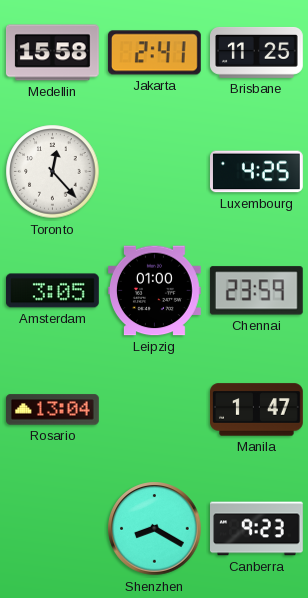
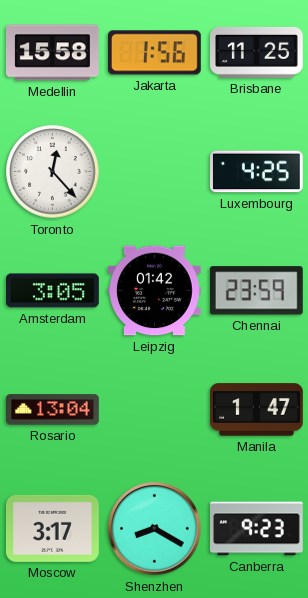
Jakarta: 2:41 -> 1:56 (154, 53)
Leipzig: 01:00 -> 01:42 (155, 291)
Moscow: none -> 3:17 (52, 528)
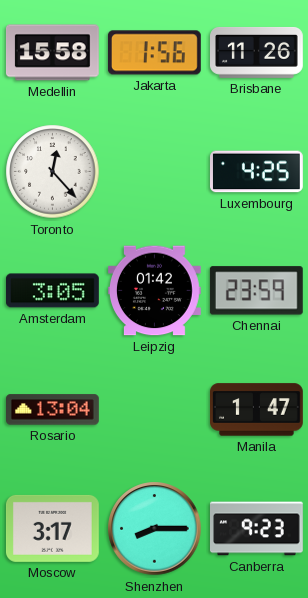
Brisbane: 11:25 -> 11:26 (257, 52)
Shenzhen: 8:20 -> 8:15 (155, 529)
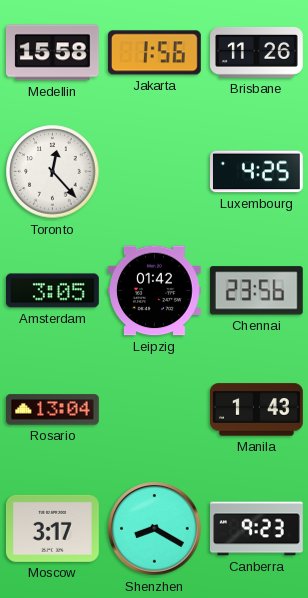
Chennai: 23:59 -> 23:56 (256, 291)
Manila: 1:47 -> 1:43 (257, 410)
Shenzhen: 8:15 -> 8:20 (155, 529)
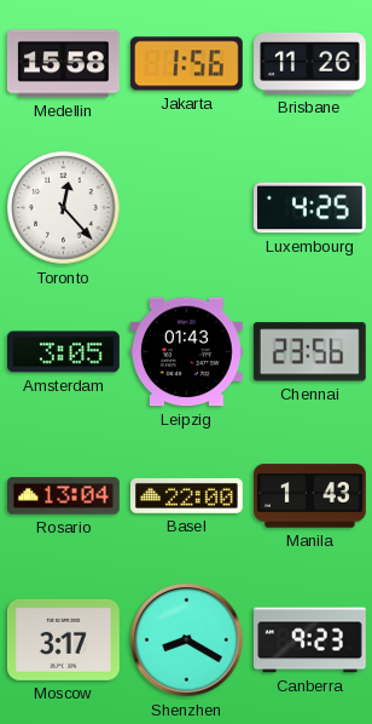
Leipzig: 01:42 -> 01:43 (187, 352)
Basel: none -> 22:00 (186, 495)
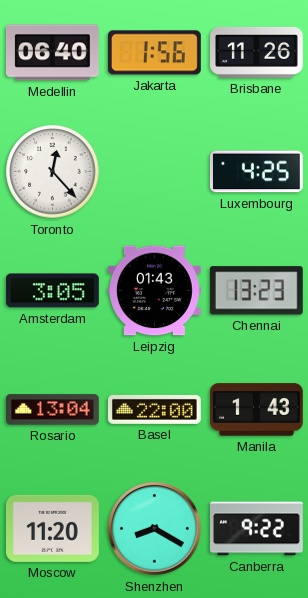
Medellin: 15:58 -> 06:40 (52, 53)
Chennai: 23:56 -> 13:23 (256, 291)
Moscow: 3:17 -> 11:20 (52, 528)
Canberra: 9:23 -> 9:22 (257, 529)
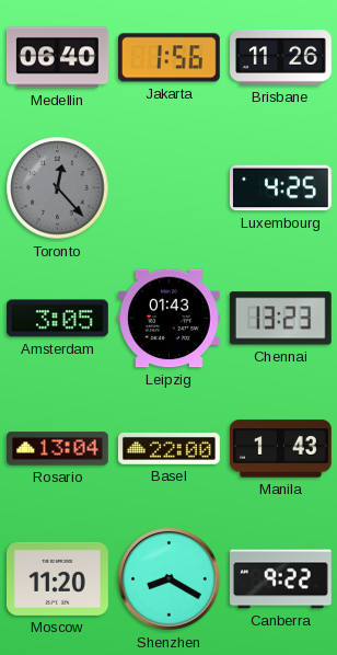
Toronto dial: white -> grey (58, 188)
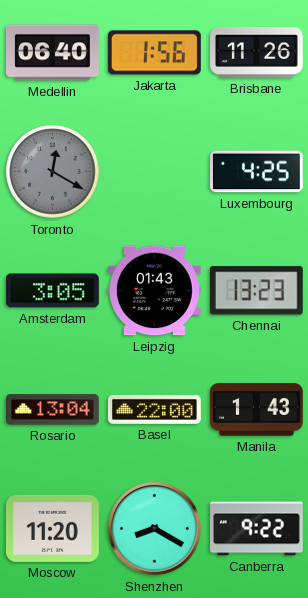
Toronto: 12:23 -> 12:20 (53, 172)
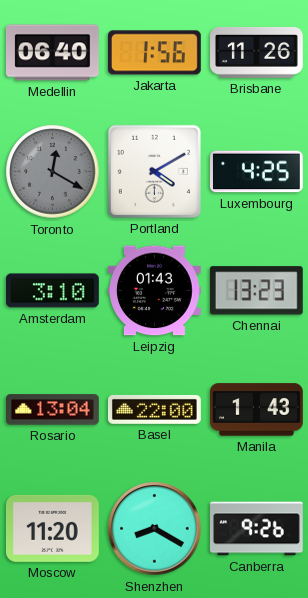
Portland: none -> 4:10 (154, 171)
Amsterdam: 3:05 -> 3:10 (53, 291)
Canberra: 9:22 -> 9:26 (257, 529)
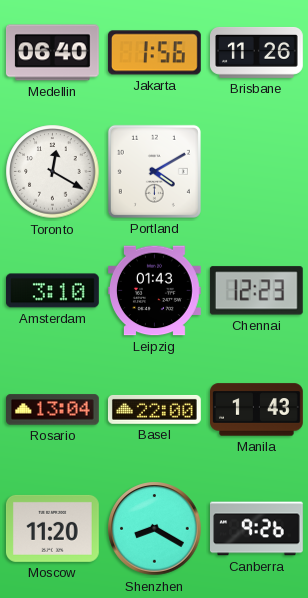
Toronto dial: grey -> white (53, 172)
Luxembourg: 4:25 -> none (257, 172)
Chennai: 13:23 -> 12:23 (256, 291)
